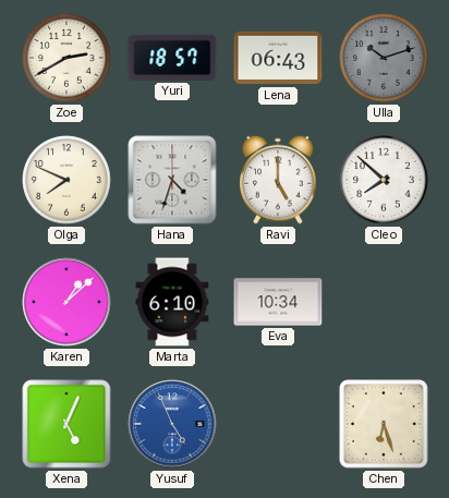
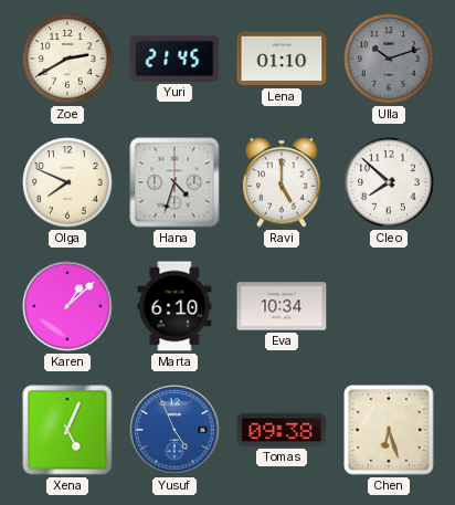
Yuri: 18:57 -> 21:45 (174, 59)
Lena: 06:43 -> 01:10 (282, 59)
Tomas: none -> 09:38 (282, 430)
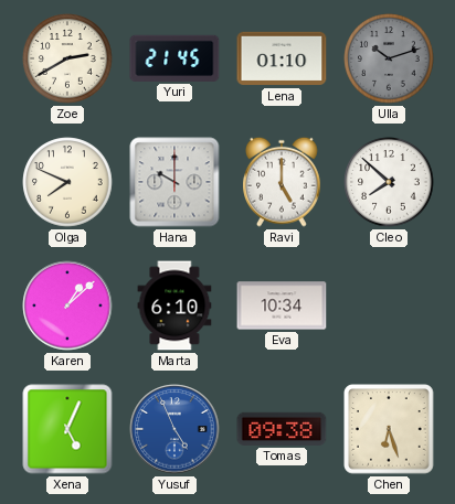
Hana: 4:33 -> 10:00 (174, 182)
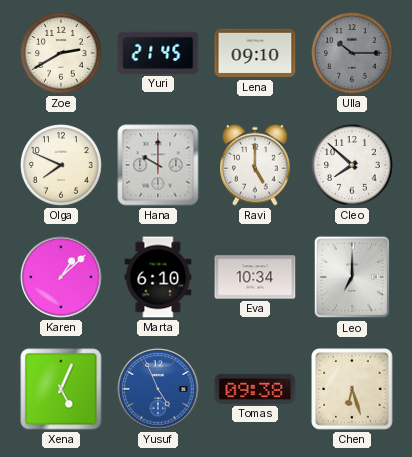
Lena: 01:10 -> 09:10 (255, 53)
Ulla: 10:12 -> 10:15 (352, 53)
Leo: none -> 7:00 (352, 277)
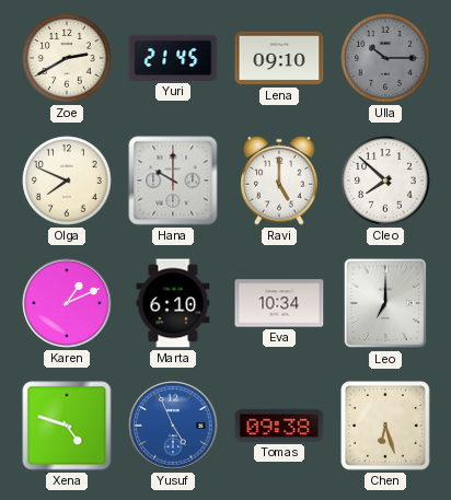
Karen: 1:08 -> 1:11 (67, 303)
Xena: 5:04 -> 4:48 (67, 426)
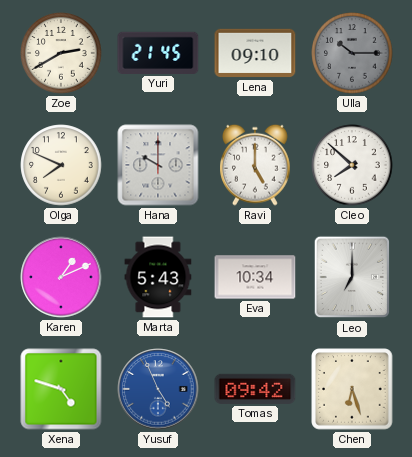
Marta: 6:10 -> 5:43 (158, 277)
Tomas: 09:38 -> 09:42 (255, 389)
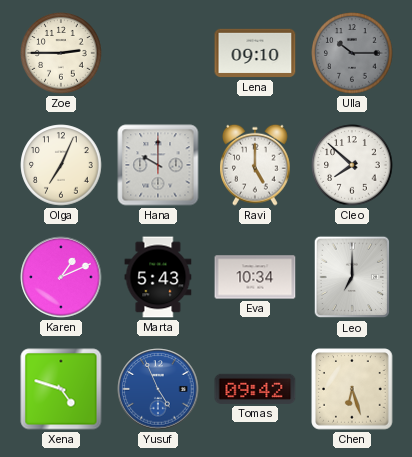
Zoe: 2:40 -> 2:45 (61, 53)
Yuri: 21:45 -> none (158, 53)
Olga: 7:49 -> 7:04 (61, 165)
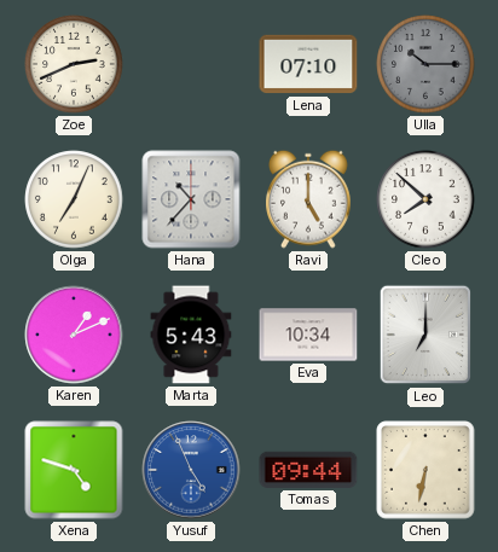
Zoe: 2:45 -> 2:41 (74, 64)
Lena: 09:10 -> 07:10 (308, 64)
Hana: 10:00 -> 10:37 (191, 199)
Tomas: 09:42 -> 09:44 (308, 470)
Chen: 6:27 -> 6:32 (425, 470)
